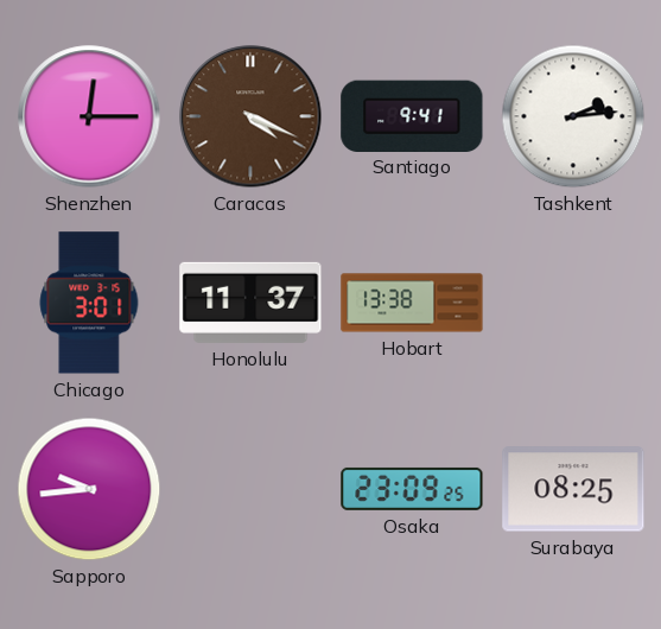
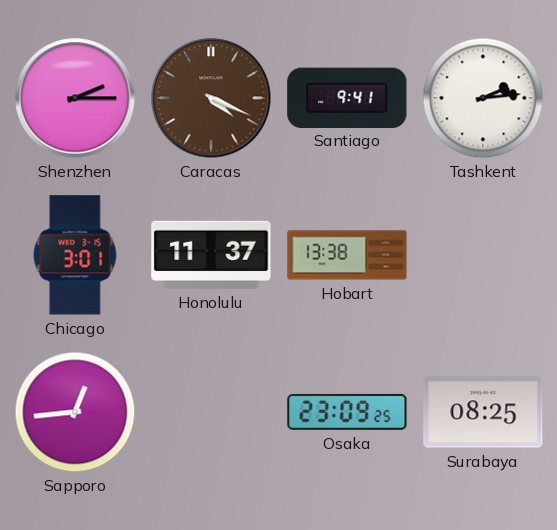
Shenzhen: 12:15 -> 2:15 (75, 98)
Sapporo: 9:44 -> 12:44 (75, 412)
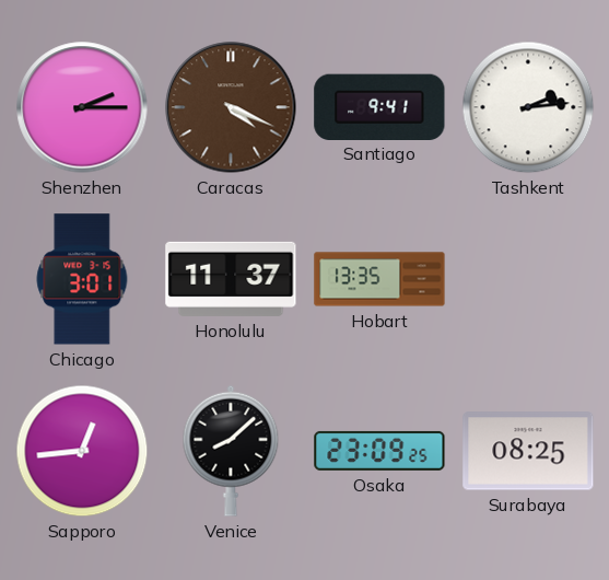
Hobart: 13:38 -> 13:35 (379, 279)
Venice: none -> 8:08 (231, 451)
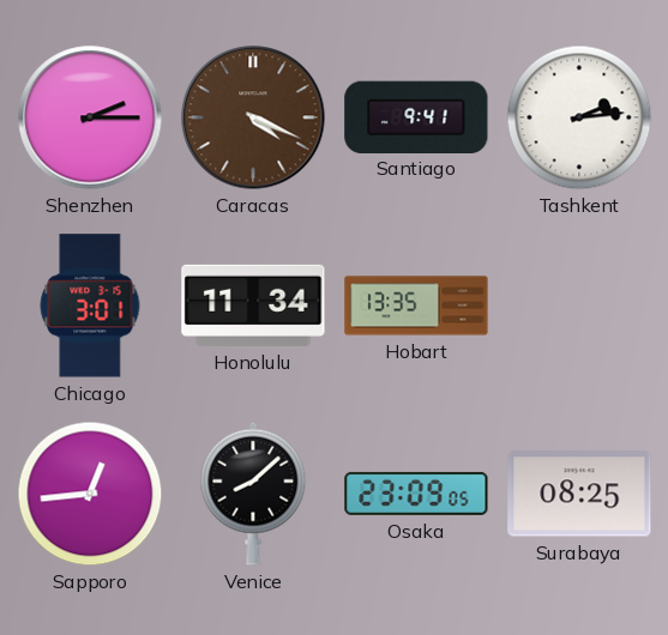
Honolulu: 11:37 -> 11:34 (253, 306)
Osaka: 23:09:25 -> 23:09:05 (416, 494)
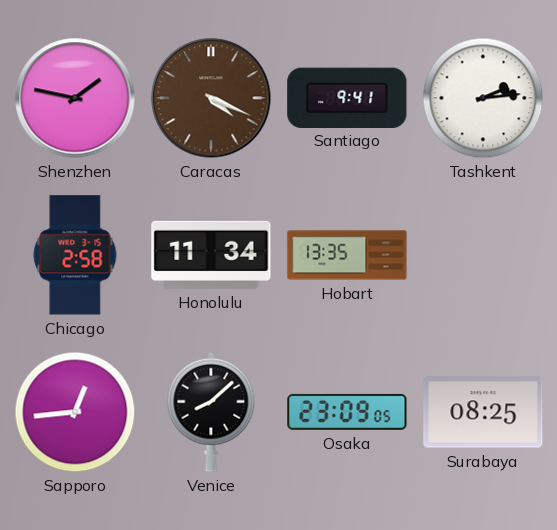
Shenzhen: 2:15 -> 1:47 (75, 98)
Chicago: 3:01 -> 2:58 (75, 255)
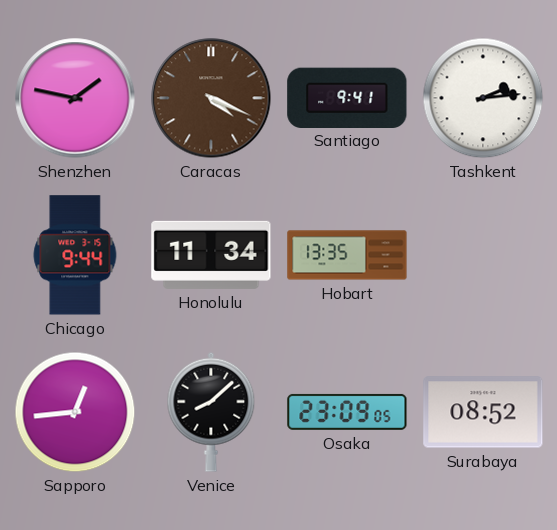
Chicago: 2:58 -> 9:44 (75, 255)
Surabaya: 08:25 -> 08:52 (483, 412)
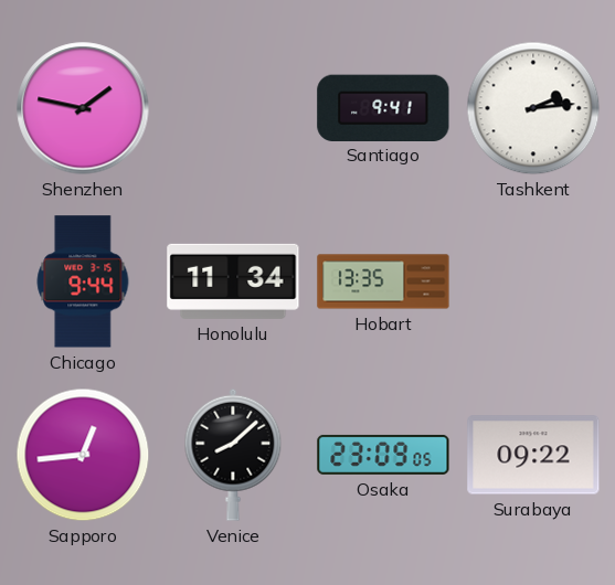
Caracas: 4:19 -> none (211, 98)
Surabaya: 08:52 -> 09:22 (533, 455)
